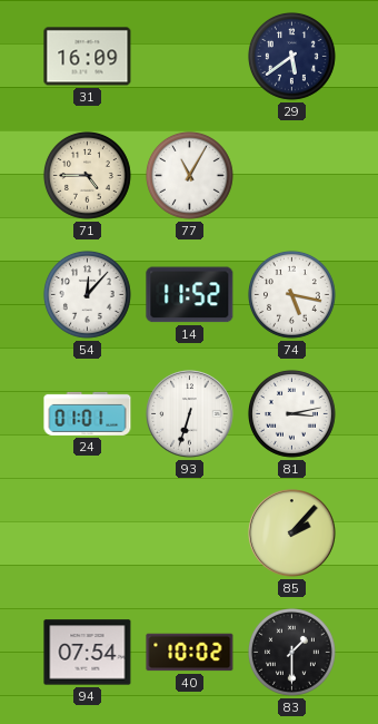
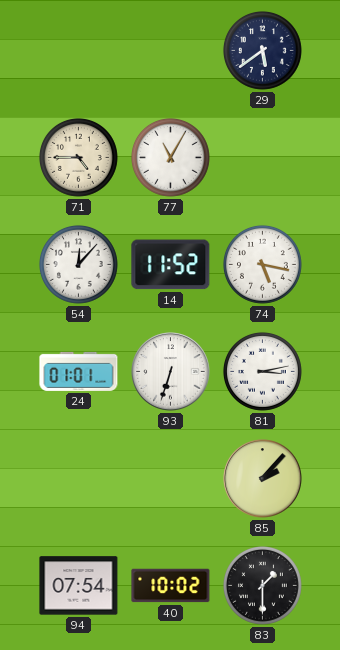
31: 16:09 -> none (88, 57)
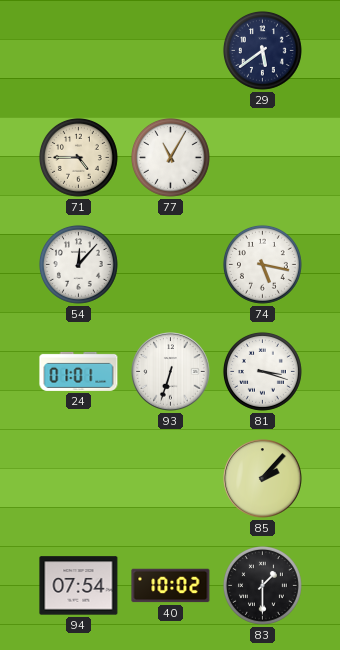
14: 11:52 -> none (171, 265)
81: 3:13 -> 3:18 (262, 371)
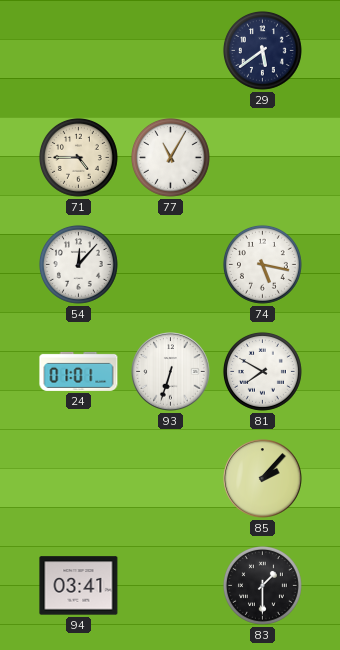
81: 3:18 -> 7:50 (262, 371)
94: 07:54 -> 03:41 (79, 586)
40: 10:02 -> none (171, 586)
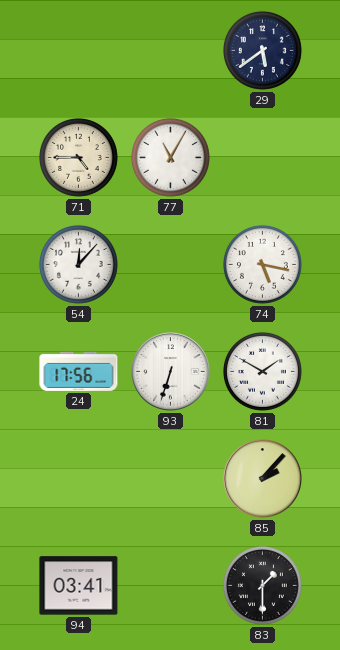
24: 01:01 -> 17:56 (79, 371)
81: 7:50 -> 1:50 (262, 371)
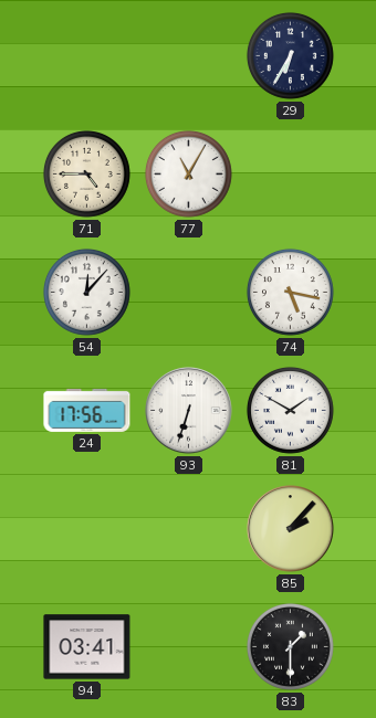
29: 5:39 -> 6:35 (290, 55)
